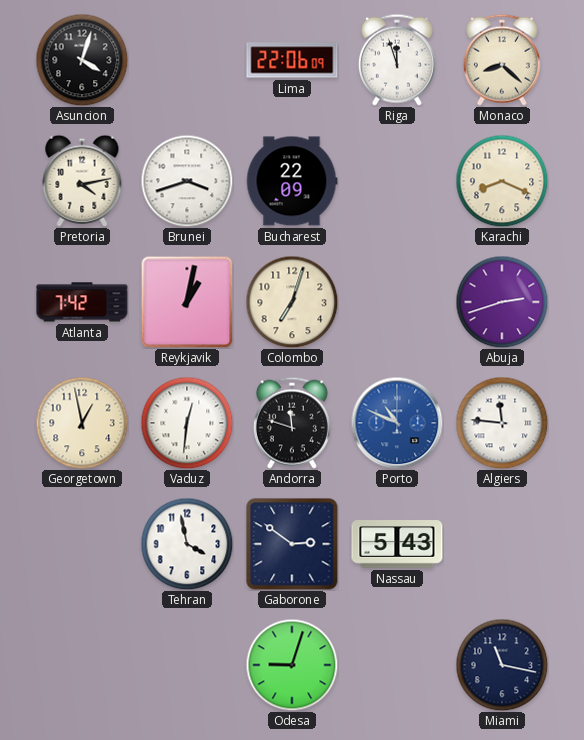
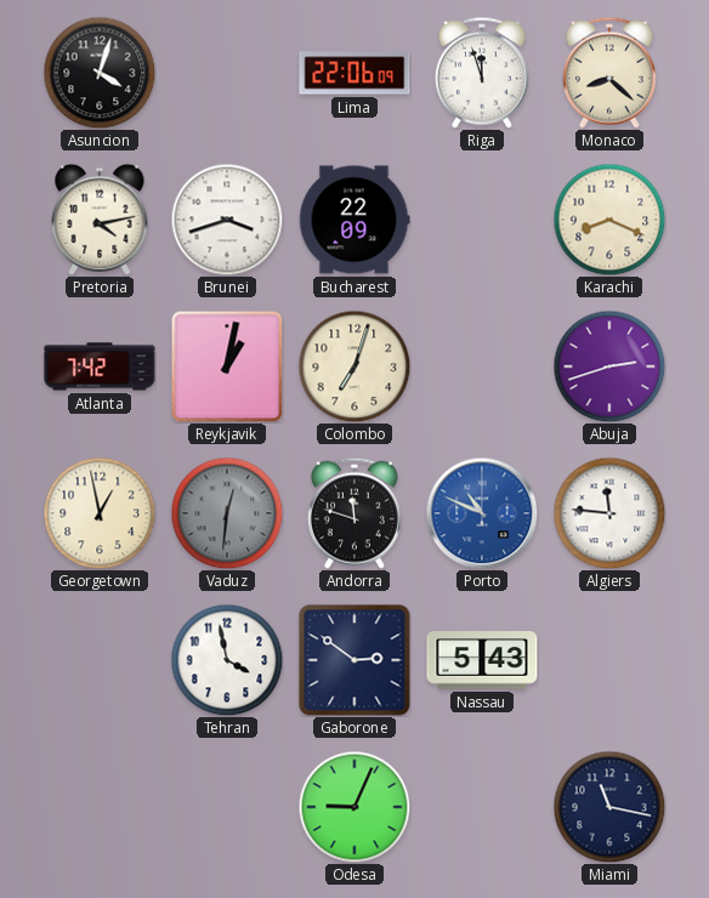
Vaduz dial: white -> grey (227, 513)
Odesa: 9:03 -> 9:04 (354, 807)
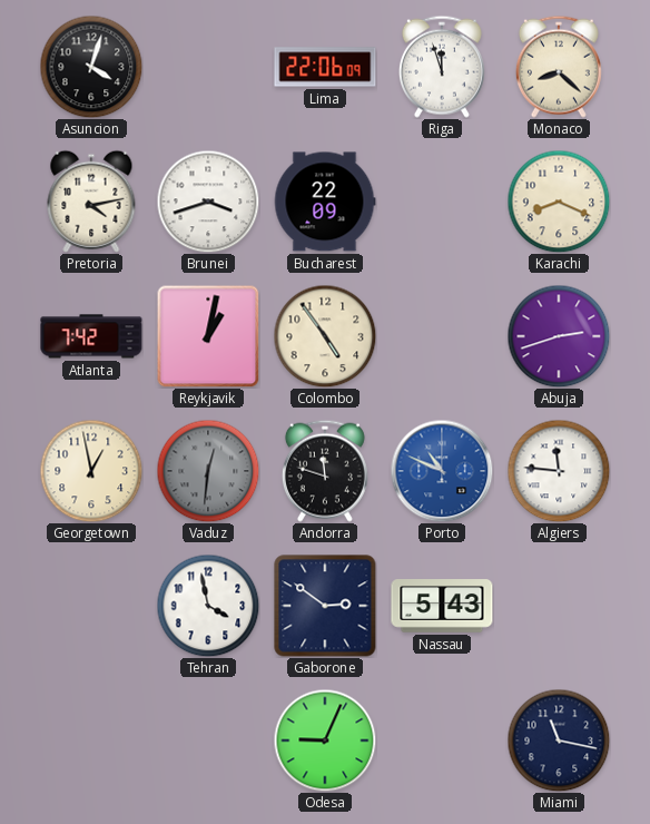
Colombo: 7:03 -> 4:54 (325, 336)
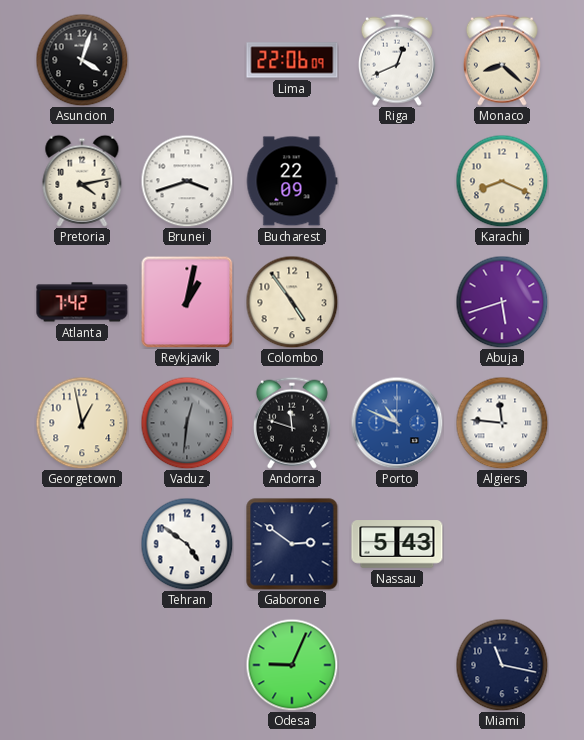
Riga: 11:57 -> 12:41 (397, 60)
Abuja: 2:42 -> 5:42 (502, 302)
Tehran: 3:58 -> 4:51 (187, 544)
